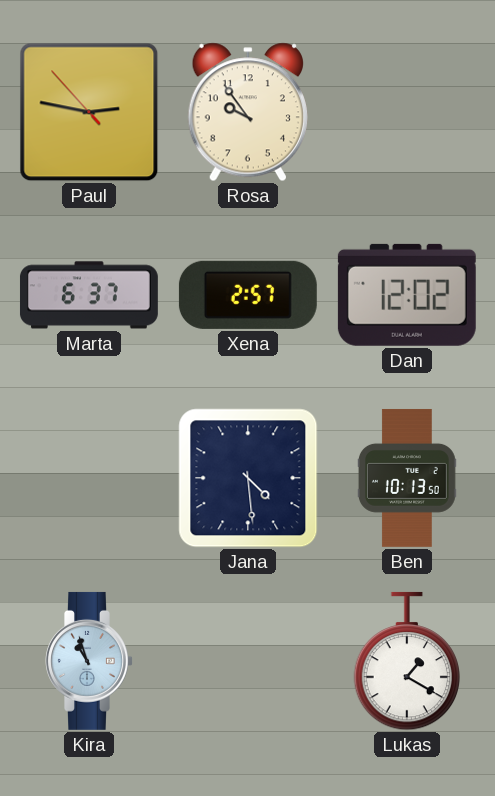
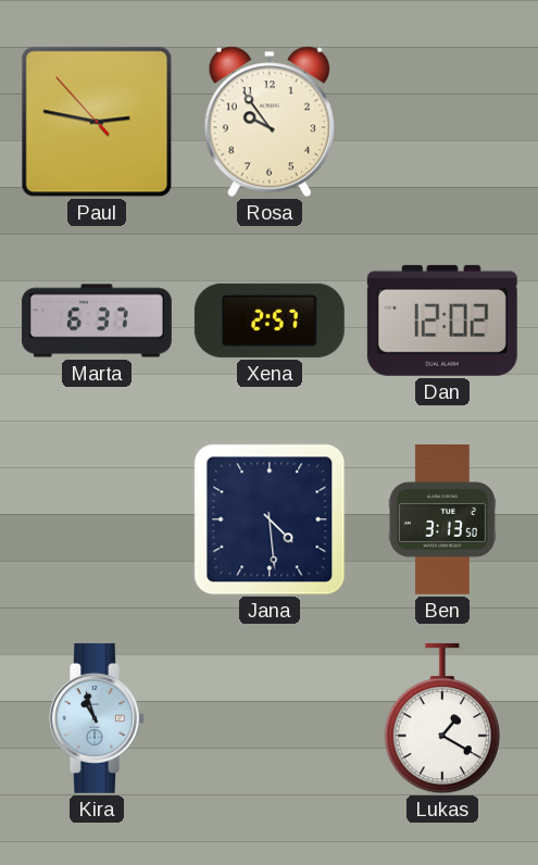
Ben: 10:13 -> 3:13 (442, 519)
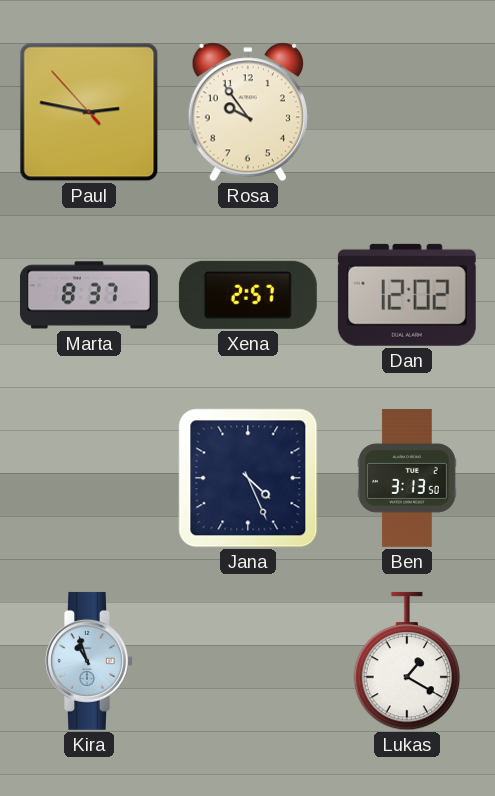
Marta: 6:37 -> 8:37 (89, 295)
Jana: 4:29 -> 4:26 (248, 478)
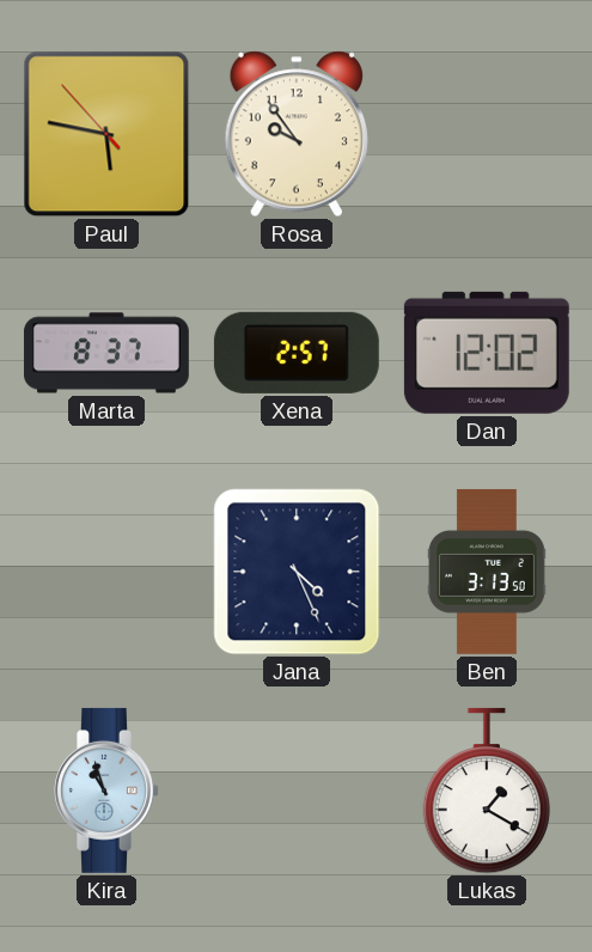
Paul: 2:46 -> 5:46 (106, 134)
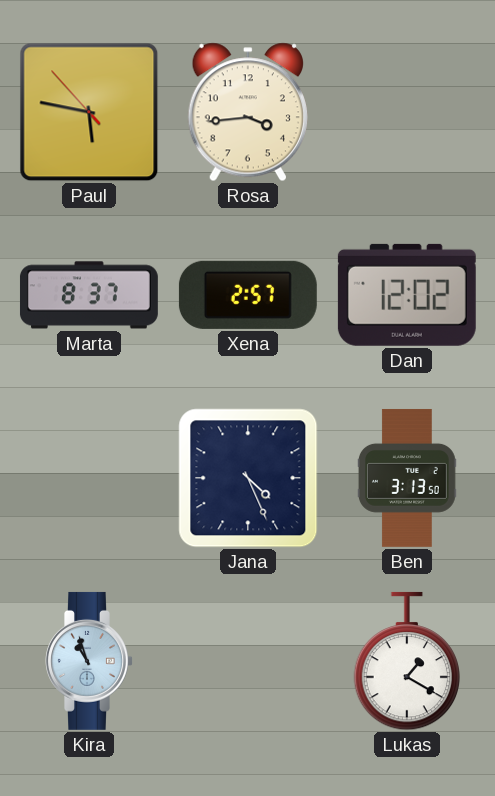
Rosa: 9:54 -> 3:44 (247, 112)
